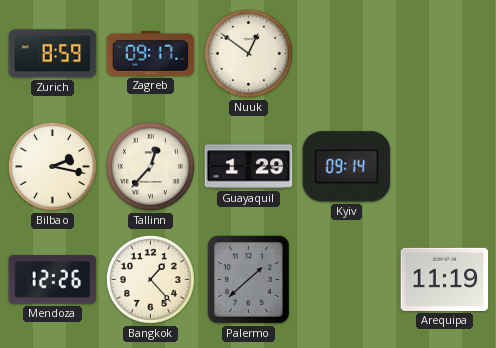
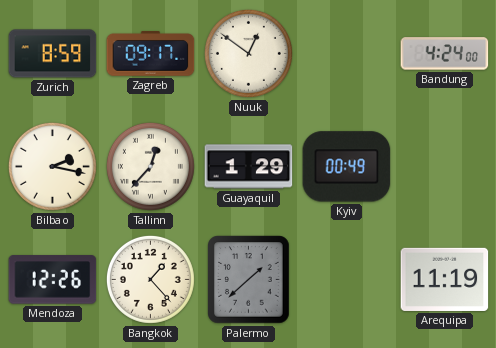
Bandung: none -> 4:24 (445, 54)
Kyiv: 09:14 -> 00:49 (347, 167)
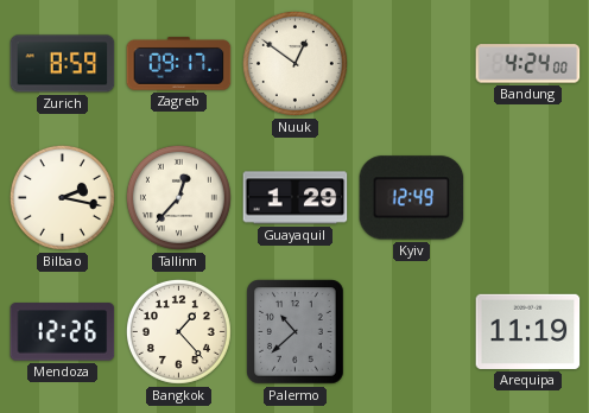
Kyiv: 00:49 -> 12:49 (412, 198)
Palermo: 1:38 -> 10:38 (296, 332)
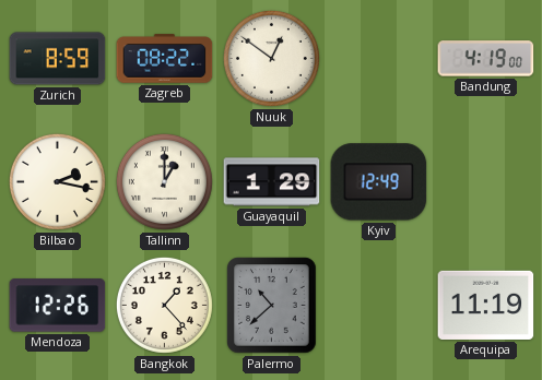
Zagreb: 09:17 -> 08:22 (165, 59)
Bandung: 4:24 -> 4:19 (486, 59)
Tallinn: 12:37 -> 1:00 (164, 181)
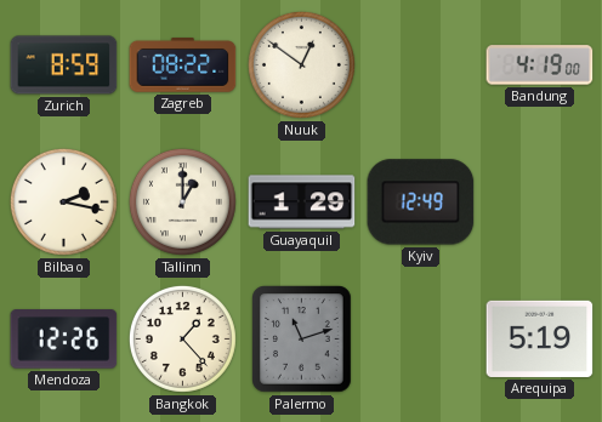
Palermo: 10:38 -> 11:12 (302, 340)
Arequipa: 11:19 -> 5:19 (540, 338)
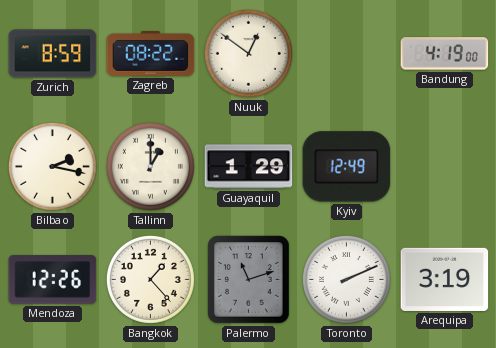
Toronto: none -> 2:11 (346, 279)
Arequipa: 5:19 -> 3:19 (445, 279)
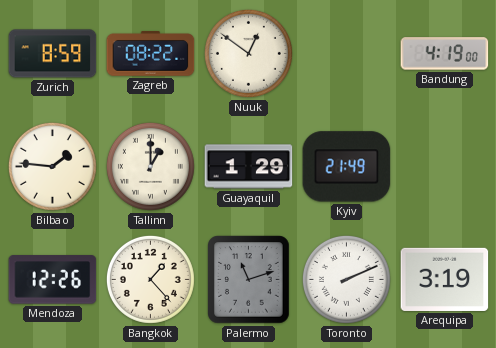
Bilbao: 2:17 -> 1:46 (52, 166)
Kyiv: 12:49 -> 21:49 (347, 167)
